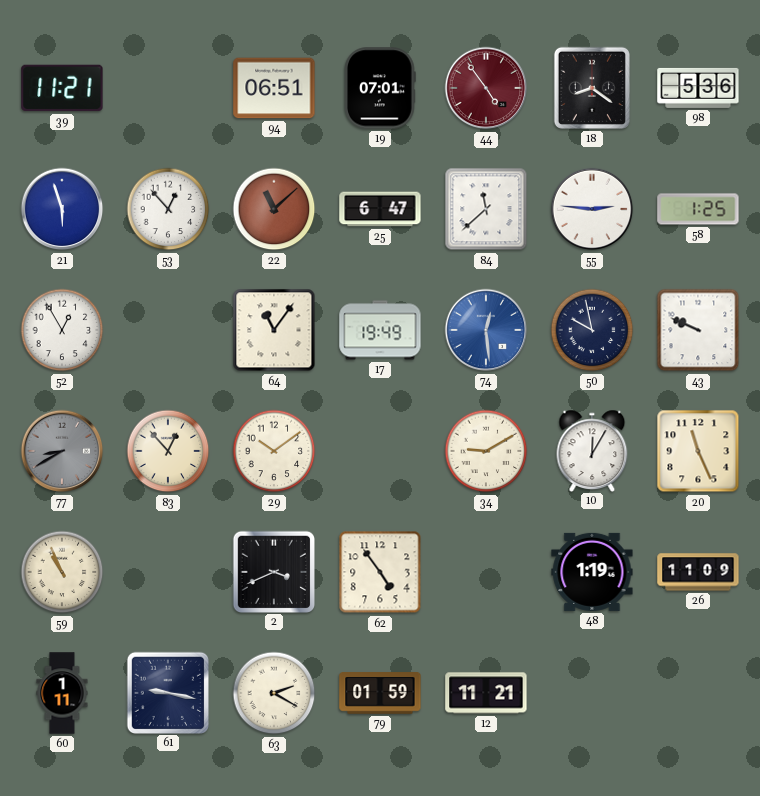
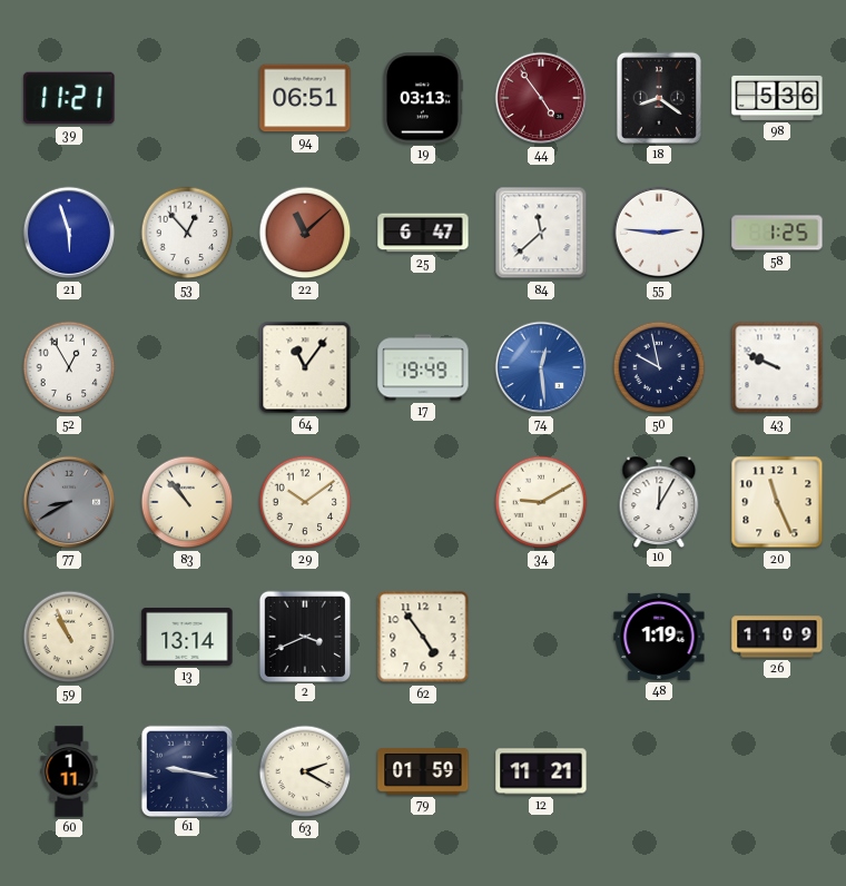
19: 07:01 -> 03:13 (423, 98)
83: 12:53 -> 10:53 (187, 502)
13: none -> 13:14 (187, 637)
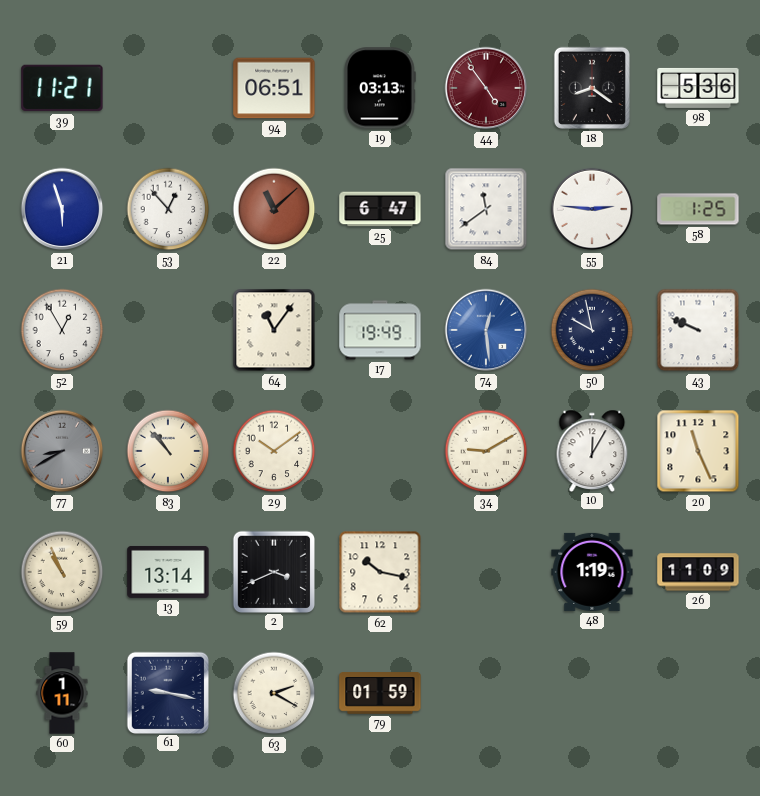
84: 11:38 -> 11:39 (486, 209)
62: 4:54 -> 10:17 (380, 572)
12: 11:21 -> none (541, 771)
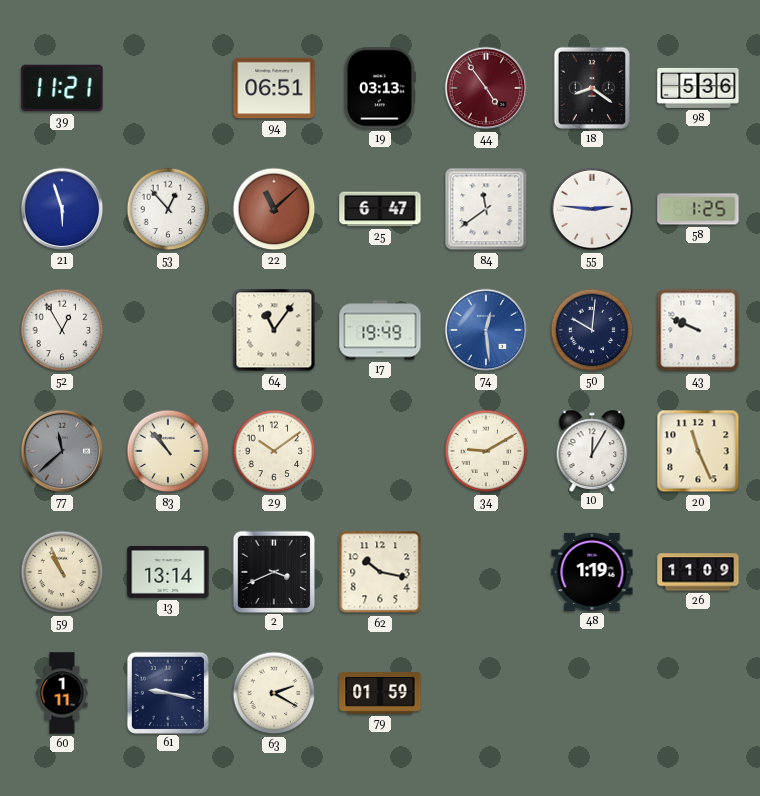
50: 9:58 -> 10:01 (592, 330)
77: 8:40 -> 11:38 (62, 451)
